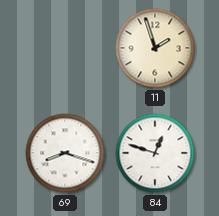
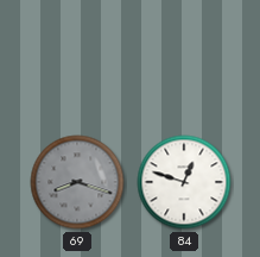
11: 1:57 -> none (155, 48)
69 dial: white -> grey (77, 182)
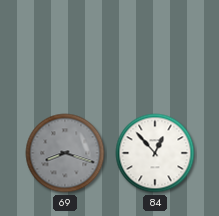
84: 12:48 -> 12:53 (155, 153)
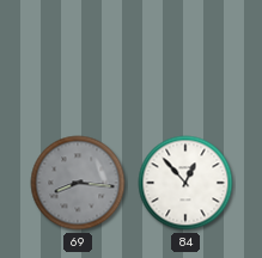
69: 8:18 -> 8:16 (78, 183)
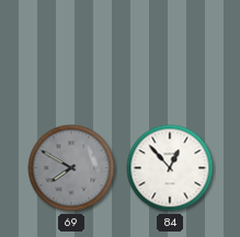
69: 8:16 -> 7:50 (71, 168)
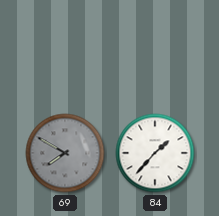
84: 12:53 -> 1:37 (155, 153)
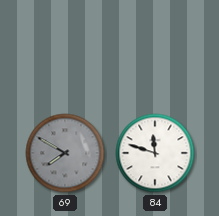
84: 1:37 -> 11:48 (155, 153)
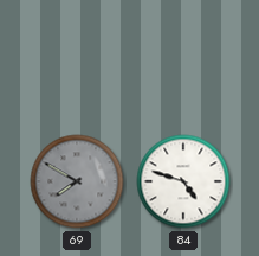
84: 11:48 -> 4:48 (183, 181)
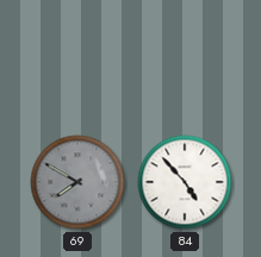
84: 4:48 -> 4:53 (185, 182)
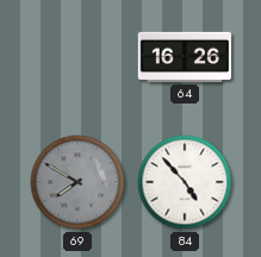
64: none -> 16:26 (184, 57)
